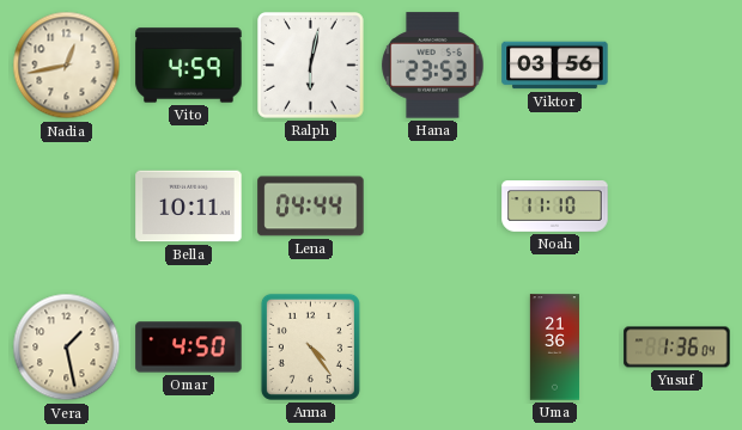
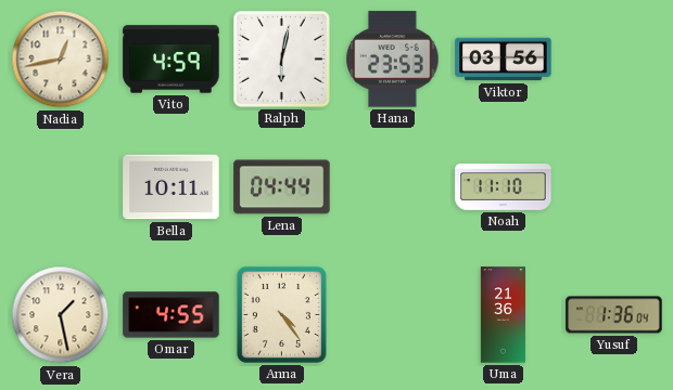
Omar: 4:50 -> 4:55 (172, 315)
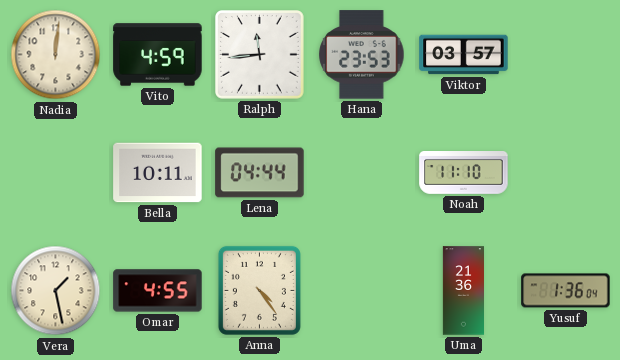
Nadia: 12:43 -> 12:01 (56, 55)
Ralph: 6:02 -> 11:44 (260, 55)
Viktor: 03:56 -> 03:57 (464, 55)
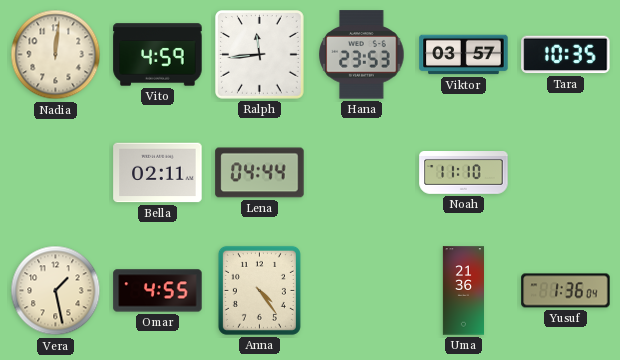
Tara: none -> 10:35 (566, 55)
Bella: 10:11 -> 02:11 (158, 173)
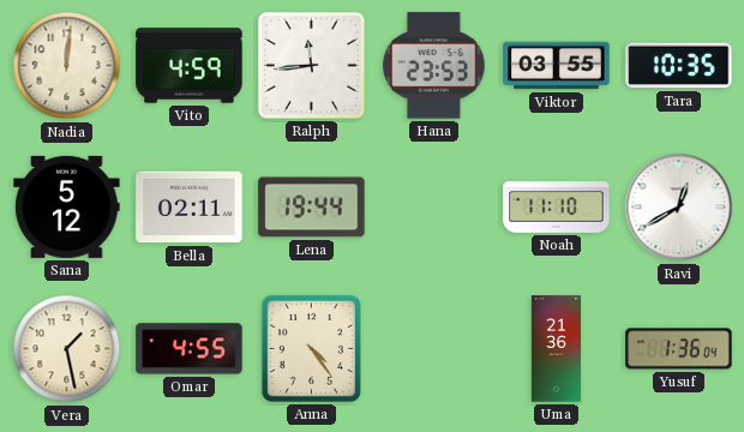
Viktor: 03:57 -> 03:55 (557, 66)
Sana: none -> 5:12 (67, 206)
Lena: 04:44 -> 19:44 (312, 208)
Ravi: none -> 12:40 (679, 208)
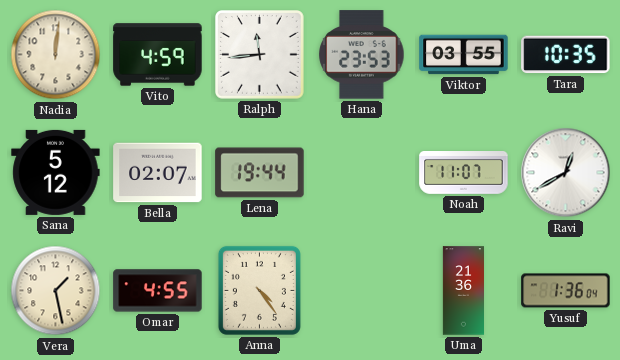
Bella: 02:11 -> 02:07 (158, 173)
Noah: 11:10 -> 11:07 (464, 173)
